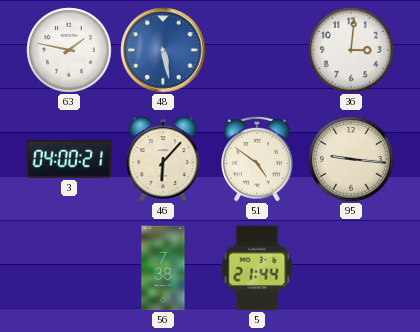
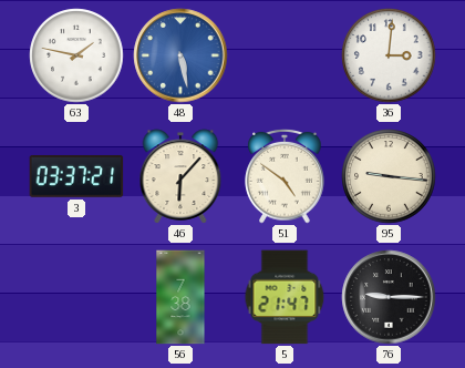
3: 04:00 -> 03:37 (76, 176)
5: 21:44 -> 21:47 (285, 297)
76: none -> 9:15 (389, 297)
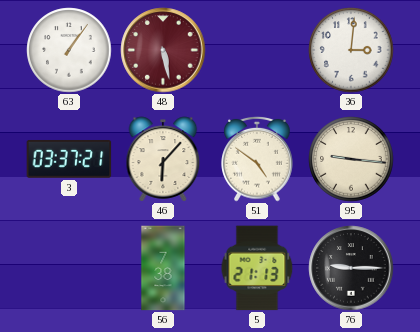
63: 1:47 -> 1:06 (69, 50)
48 dial: blue -> burgundy (163, 50)
5: 21:47 -> 21:13 (257, 268)
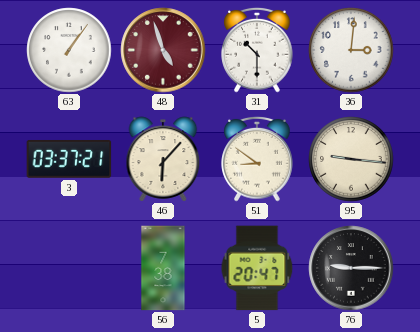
48: 5:28 -> 4:57 (163, 50)
31: none -> 10:30 (257, 50)
51: 4:51 -> 8:51 (257, 159)
5: 21:13 -> 20:47 (257, 268)
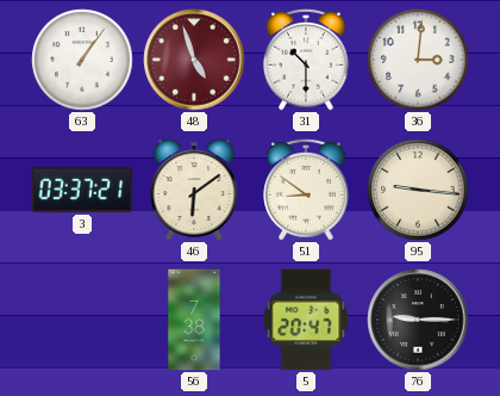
46: 6:07 -> 6:09 (194, 190)
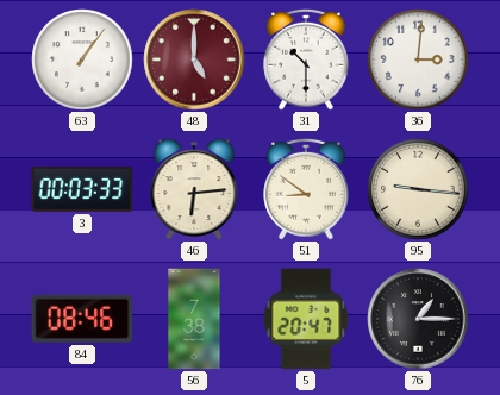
48: 4:57 -> 5:00 (194, 59)
3: 03:37 -> 00:03 (82, 189)
46: 6:09 -> 6:14 (194, 189)
84: none -> 08:46 (82, 319)
76: 9:15 -> 1:15 (418, 319)
